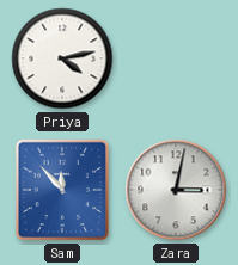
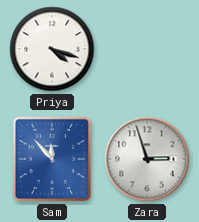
Priya: 4:13 -> 4:18 (52, 49)
Zara: 3:02 -> 2:57 (147, 159)
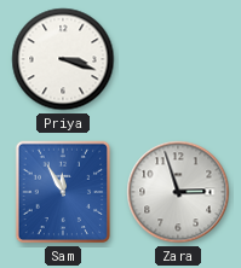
Priya: 4:18 -> 3:18 (63, 59)
Sam: 11:53 -> 11:55 (63, 192)
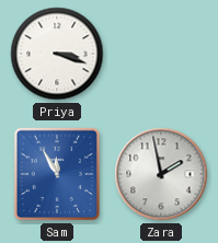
Zara: 2:57 -> 1:58 (161, 174)
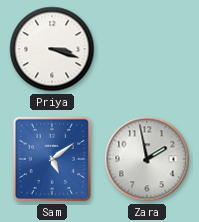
Sam: 11:55 -> 5:09 (52, 159)
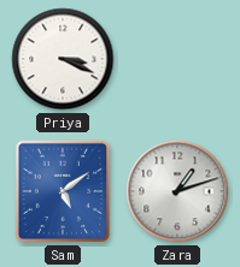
Priya: 3:18 -> 3:19 (63, 59)
Zara: 1:58 -> 1:12 (177, 191)
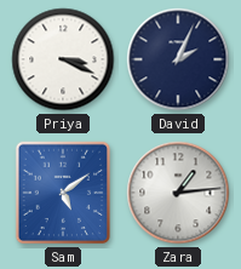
David: none -> 2:04 (178, 59)
Zara: 1:12 -> 1:14 (178, 193)
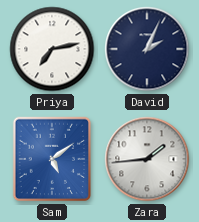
Priya: 3:19 -> 7:13 (52, 49)
Zara: 1:14 -> 1:44 (147, 159)
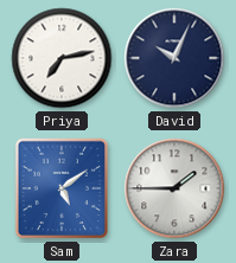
David: 2:04 -> 10:04 (174, 58)
Zara: 1:44 -> 1:45 (174, 188)
